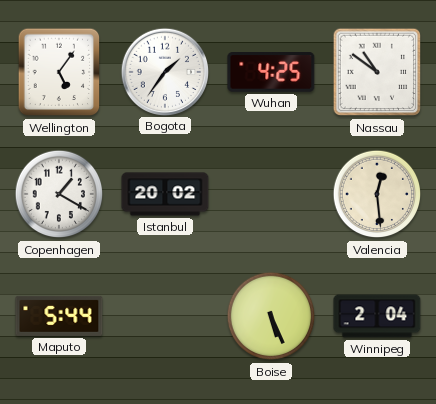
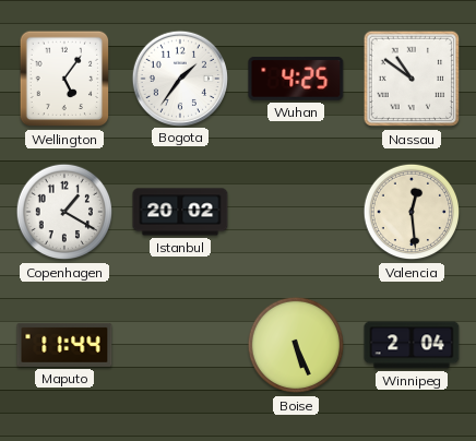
Maputo: 5:44 -> 11:44 (64, 345)
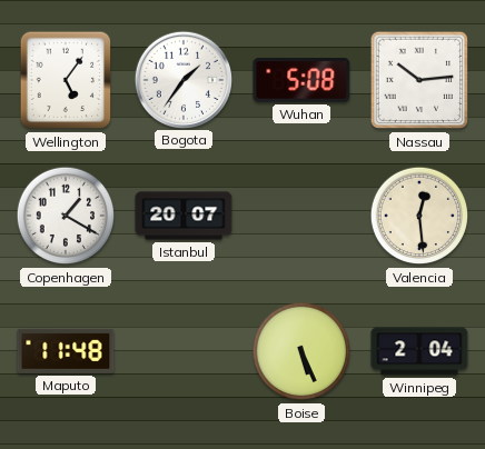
Wuhan: 4:25 -> 5:08 (301, 81)
Nassau: 10:51 -> 10:14 (419, 80)
Istanbul: 20:02 -> 20:07 (184, 216)
Maputo: 11:44 -> 11:48 (66, 351)
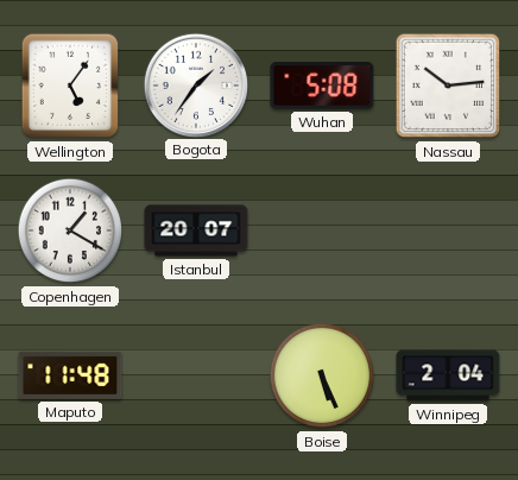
Valencia: 12:29 -> none (419, 216)
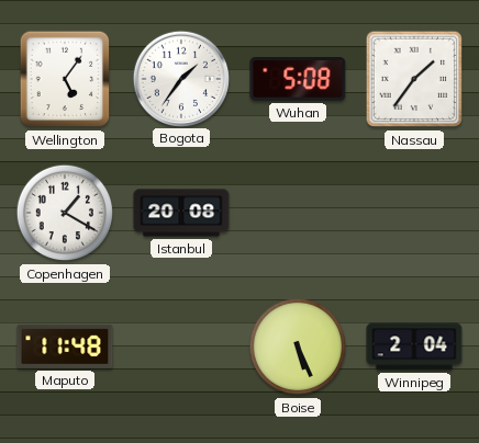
Nassau: 10:14 -> 1:36 (414, 79)
Istanbul: 20:07 -> 20:08 (181, 213)
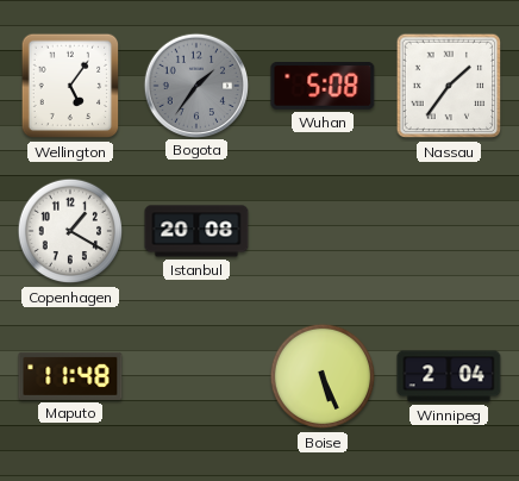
Bogota dial: white -> grey (195, 85)
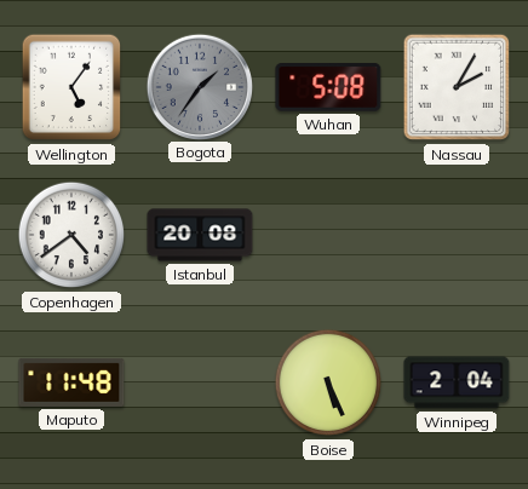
Nassau: 1:36 -> 2:05 (457, 87)
Copenhagen: 1:20 -> 4:39 (71, 235)
